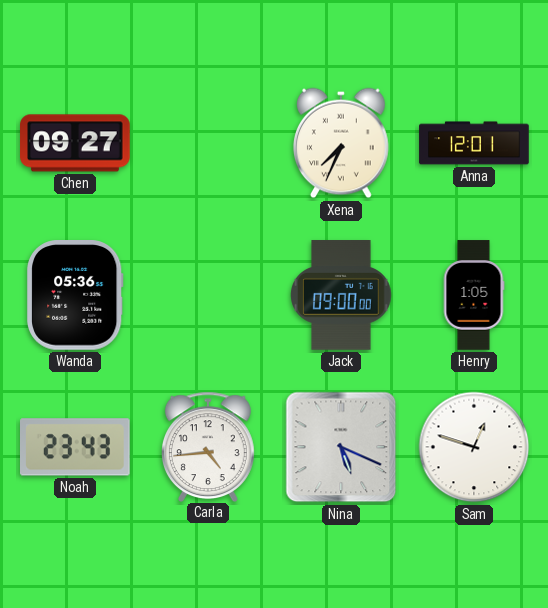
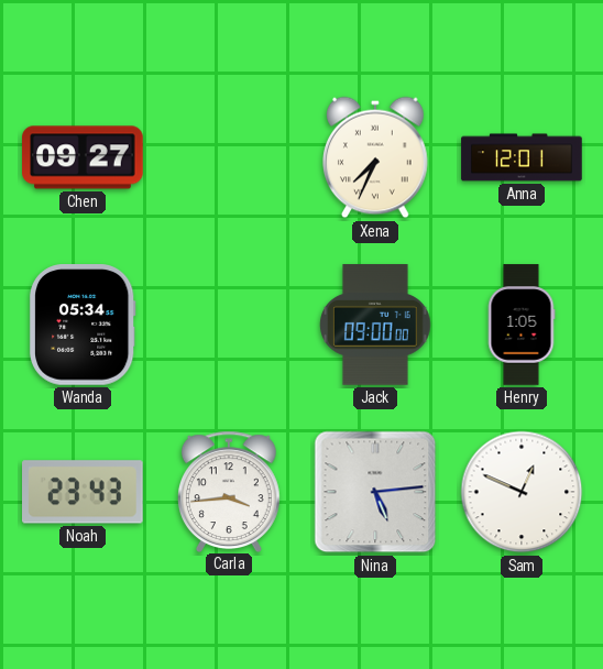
Wanda: 05:36 -> 05:34 (83, 326)
Carla: 4:44 -> 3:44 (229, 491)
Nina: 5:19 -> 5:14 (375, 492)
Sam: 12:48 -> 12:49 (522, 492)
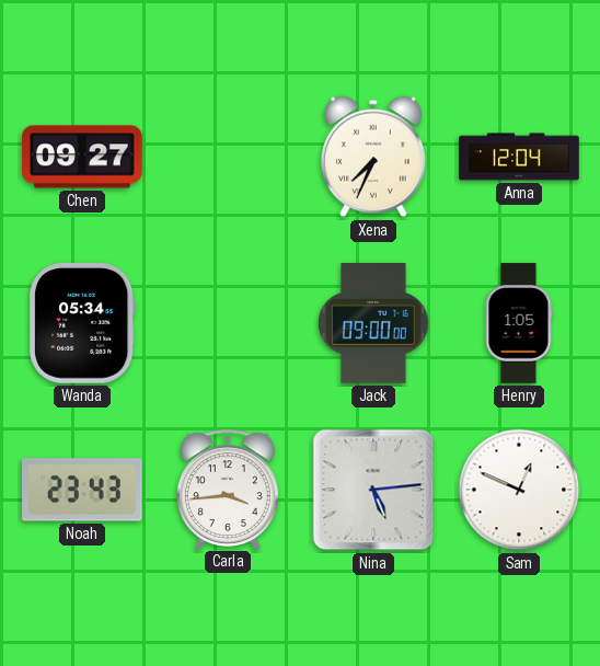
Anna: 12:01 -> 12:04 (519, 157)
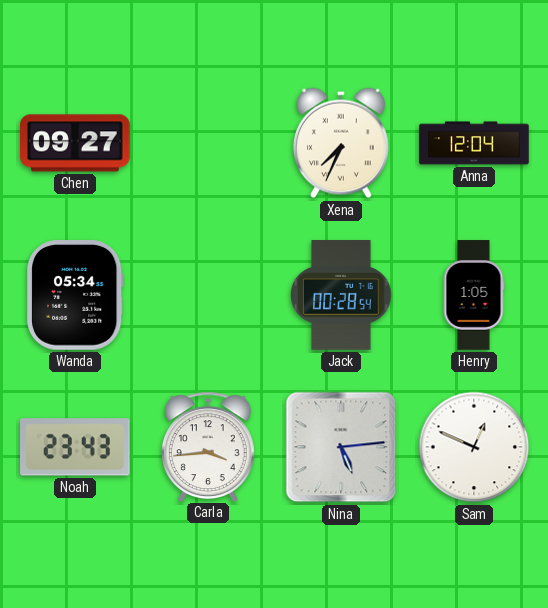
Jack: 09:00 -> 00:28 (341, 295)
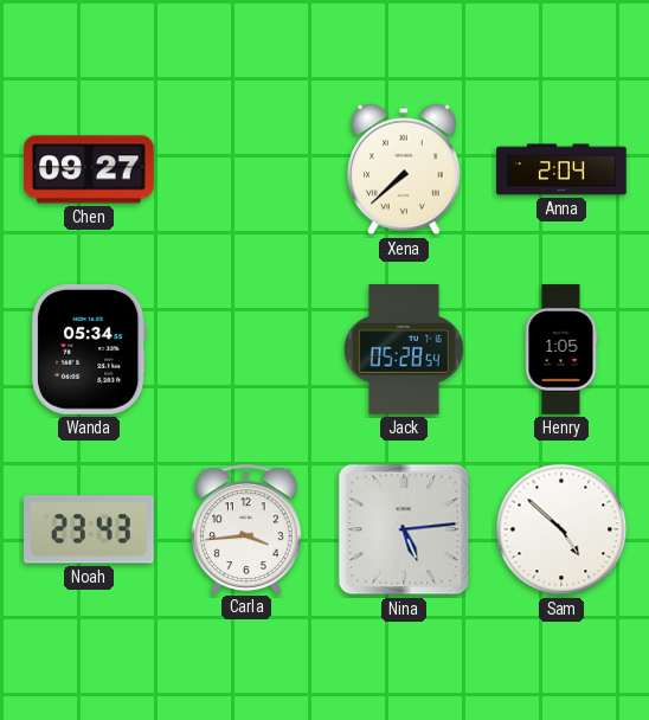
Xena: 7:34 -> 7:38 (404, 169)
Anna: 12:04 -> 2:04 (561, 169)
Jack: 00:28 -> 05:28 (404, 349)
Sam: 12:49 -> 4:52 (561, 529)
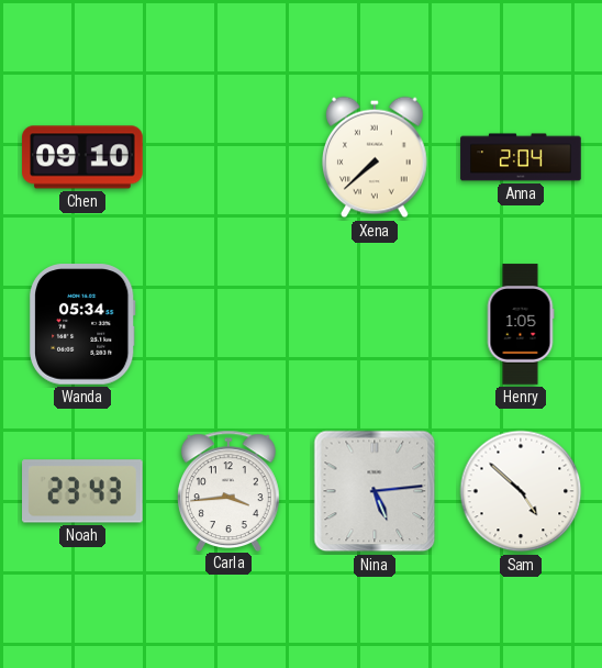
Chen: 09:27 -> 09:10 (82, 157)
Jack: 05:28 -> none (404, 349)
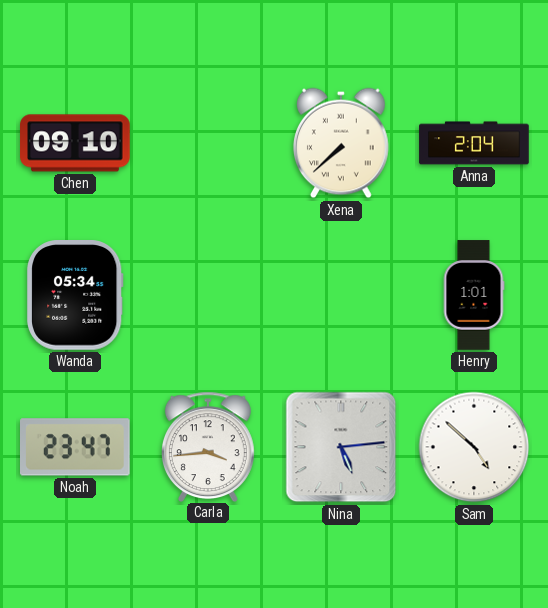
Henry: 1:05 -> 1:01 (474, 295)
Noah: 23:43 -> 23:47 (76, 447)
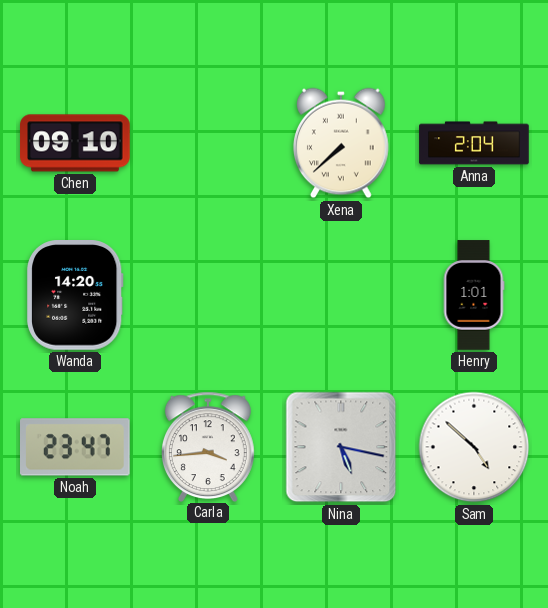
Wanda: 05:34 -> 14:20 (75, 296)
Nina: 5:14 -> 5:17 (341, 447)
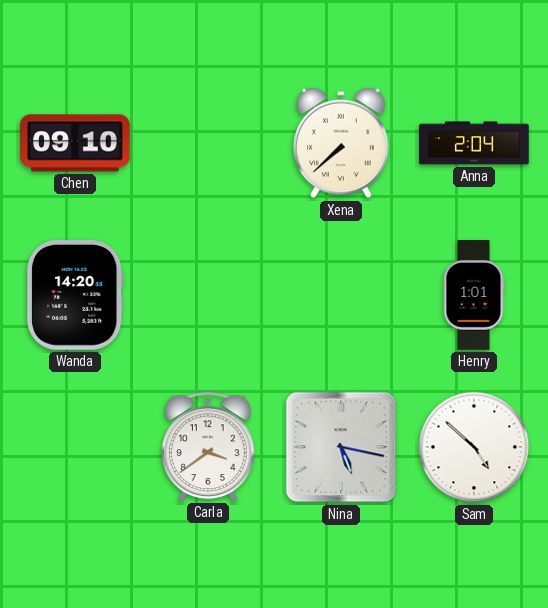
Noah: 23:47 -> none (76, 447)
Carla: 3:44 -> 3:39 (208, 446)
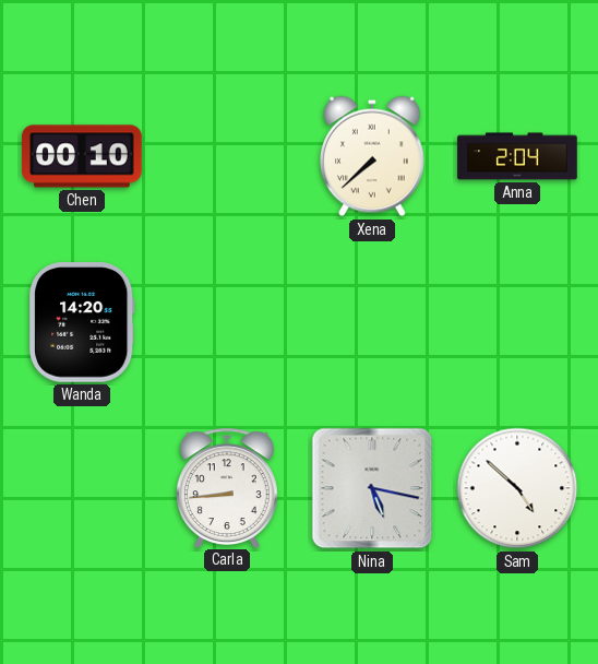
Chen: 09:10 -> 00:10 (82, 156)
Henry: 1:01 -> none (474, 295)
Carla: 3:39 -> 8:44 (227, 487)
